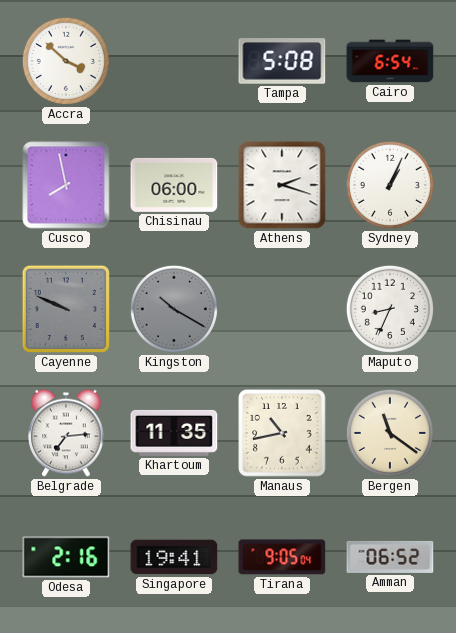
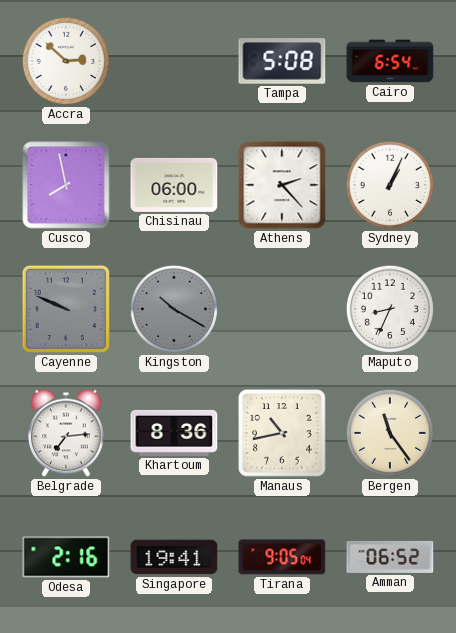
Accra: 3:52 -> 2:52 (66, 61)
Athens: 2:18 -> 2:23 (282, 185)
Khartoum: 11:35 -> 8:36 (174, 433)
Bergen: 11:21 -> 11:24 (390, 433)
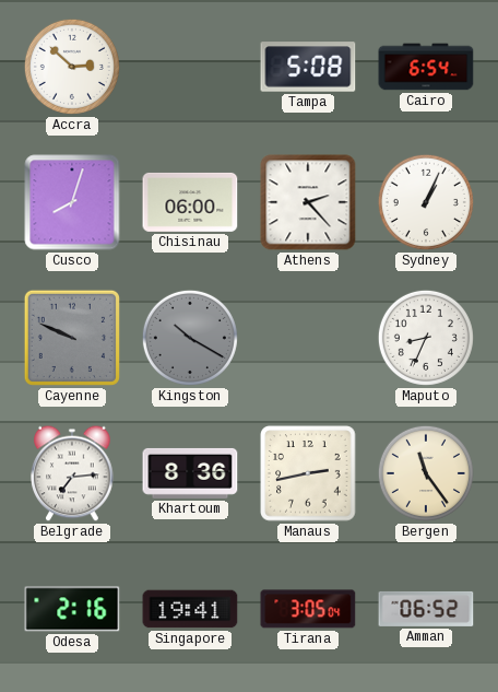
Cusco: 7:58 -> 8:03 (72, 202)
Manaus: 10:43 -> 2:43 (308, 473)
Tirana: 9:05 -> 3:05 (308, 609)
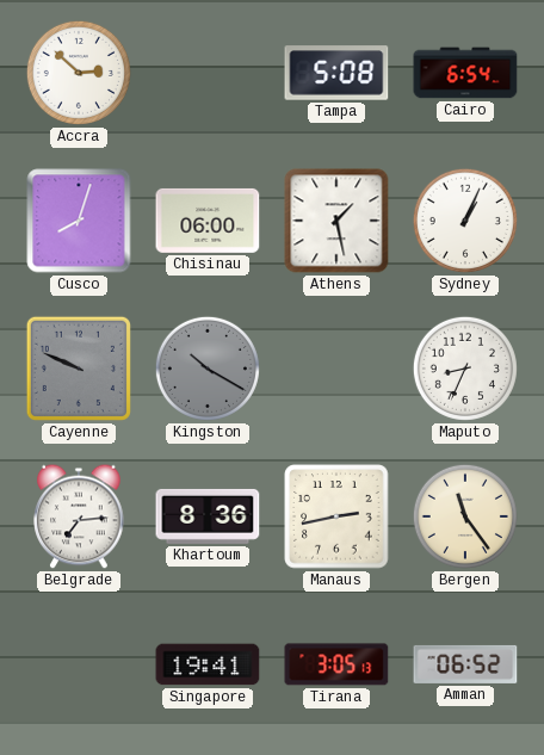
Athens: 2:23 -> 1:28 (336, 221)
Odesa: 2:16 -> none (72, 609)
Tirana: 3:05:04 -> 3:05:13 (336, 664)
